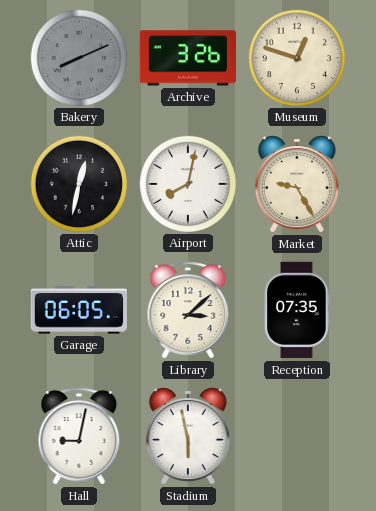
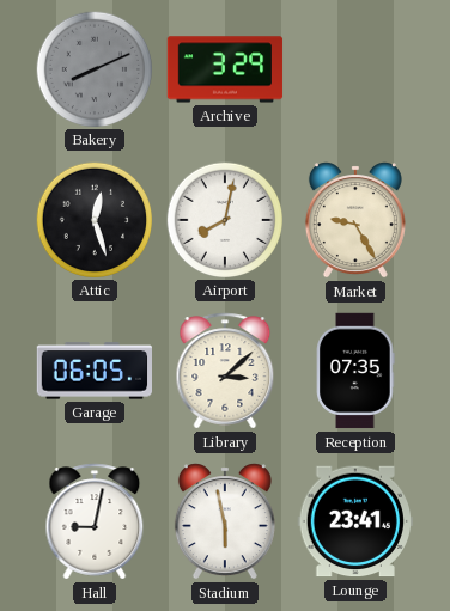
Archive: 3:26 -> 3:29 (225, 69)
Museum: 12:48 -> none (296, 57)
Attic: 12:32 -> 12:27 (93, 219)
Lounge: none -> 23:41 (354, 521)
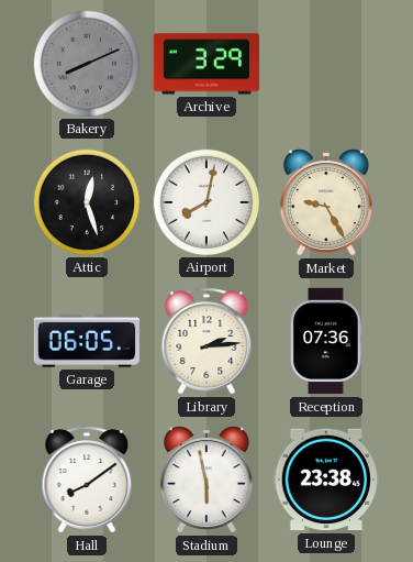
Library: 3:08 -> 2:14 (206, 341)
Reception: 07:35 -> 07:36 (326, 341)
Hall: 9:02 -> 8:09 (87, 480)
Lounge: 23:41 -> 23:38 (325, 480)
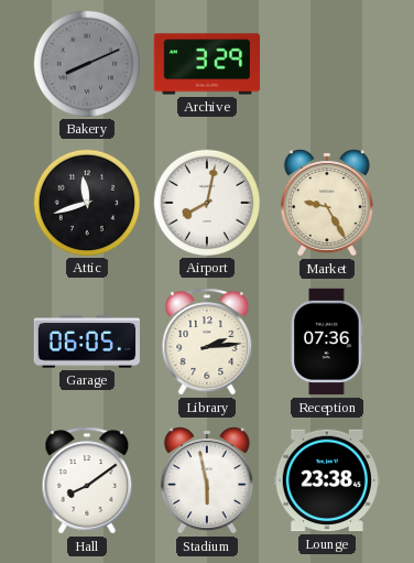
Attic: 12:27 -> 11:42 (86, 202)
